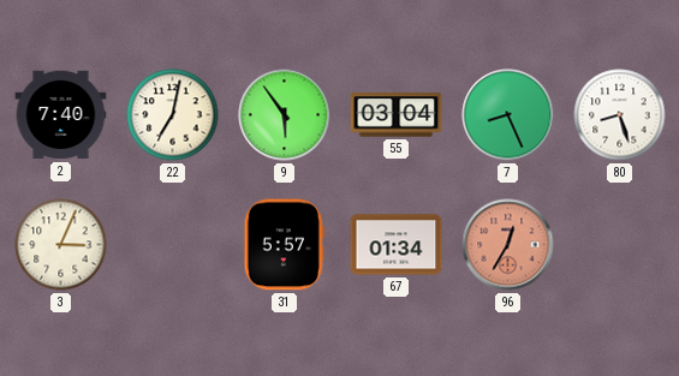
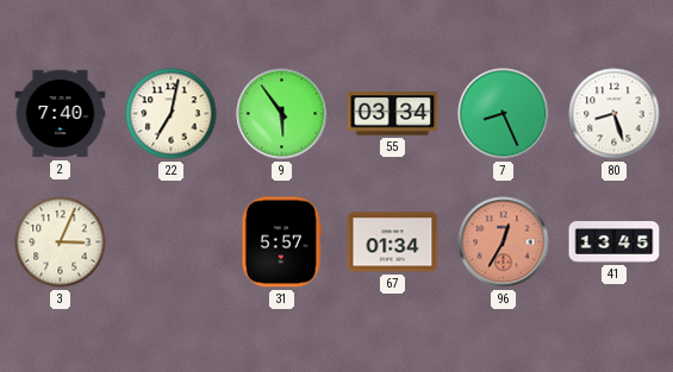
55: 03:04 -> 03:34 (393, 114)
41: none -> 13:45 (615, 242)
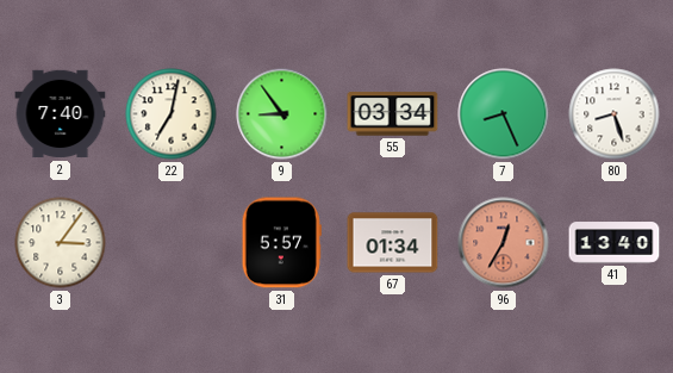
9: 5:54 -> 8:54 (282, 114)
3: 3:04 -> 3:06 (61, 243)
41: 13:45 -> 13:40 (615, 243)
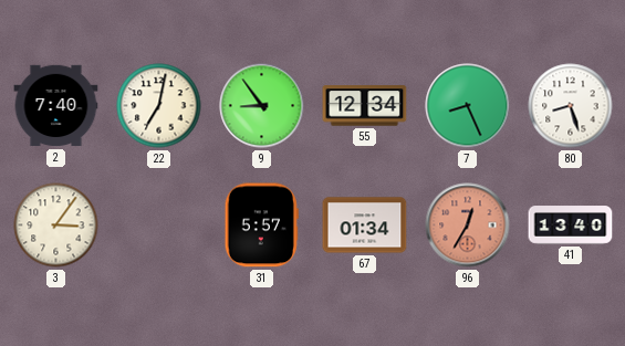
55: 03:34 -> 12:34 (365, 106)
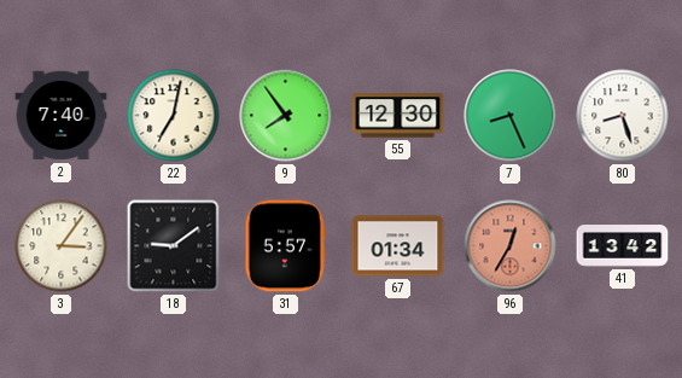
9: 8:54 -> 7:54 (286, 116)
55: 12:34 -> 12:30 (398, 116)
18: none -> 9:09 (174, 246)
41: 13:40 -> 13:42 (623, 246)
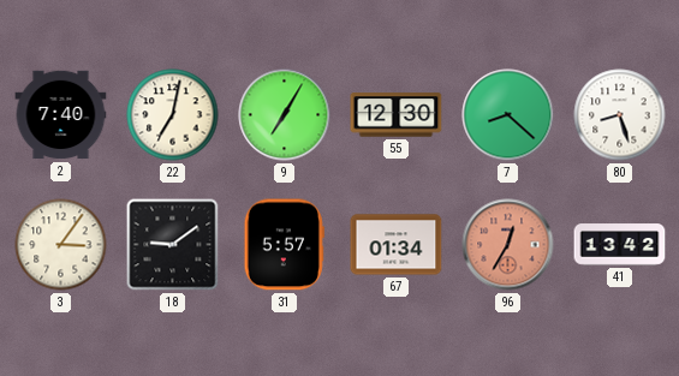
9: 7:54 -> 7:05 (285, 115)
7: 8:26 -> 8:22 (508, 115)
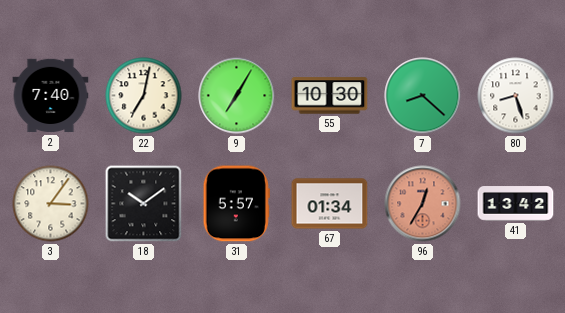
55: 12:30 -> 10:30 (330, 96)
18: 9:09 -> 10:09 (144, 204)
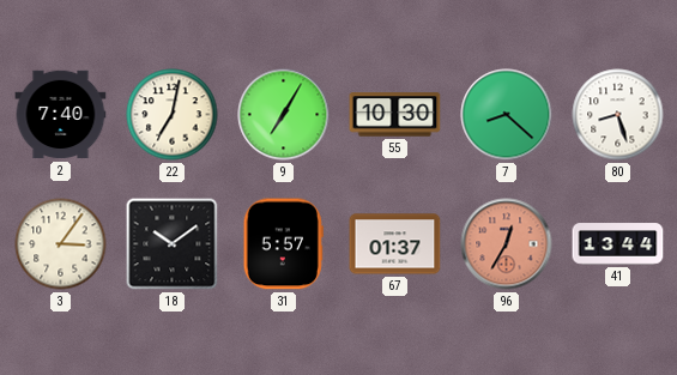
67: 01:34 -> 01:37 (395, 244)
41: 13:42 -> 13:44 (618, 244)
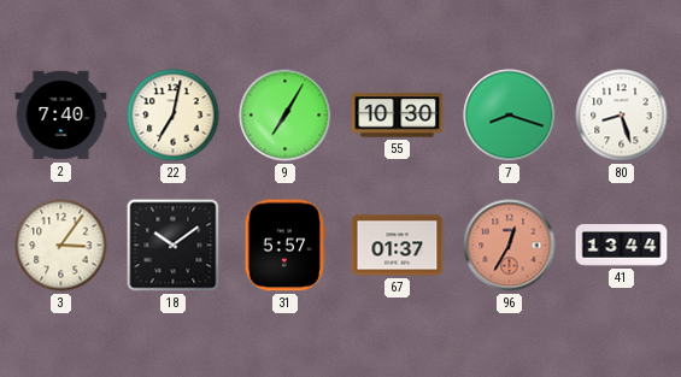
7: 8:22 -> 8:18 (510, 116)
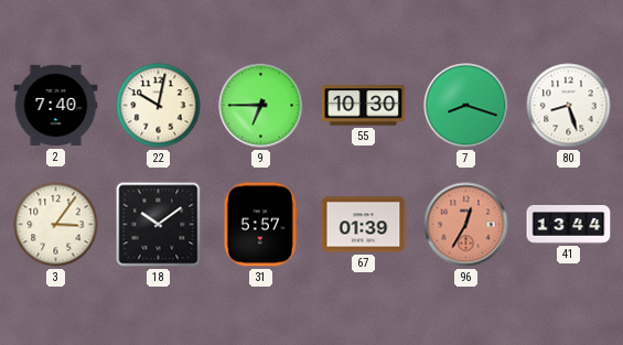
22: 7:02 -> 10:02 (159, 106)
9: 7:05 -> 6:45 (261, 106)
67: 01:37 -> 01:39 (364, 225)
